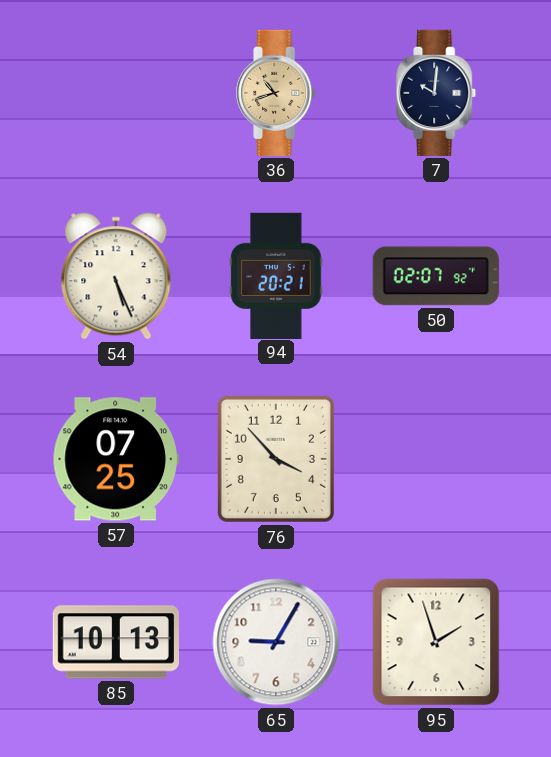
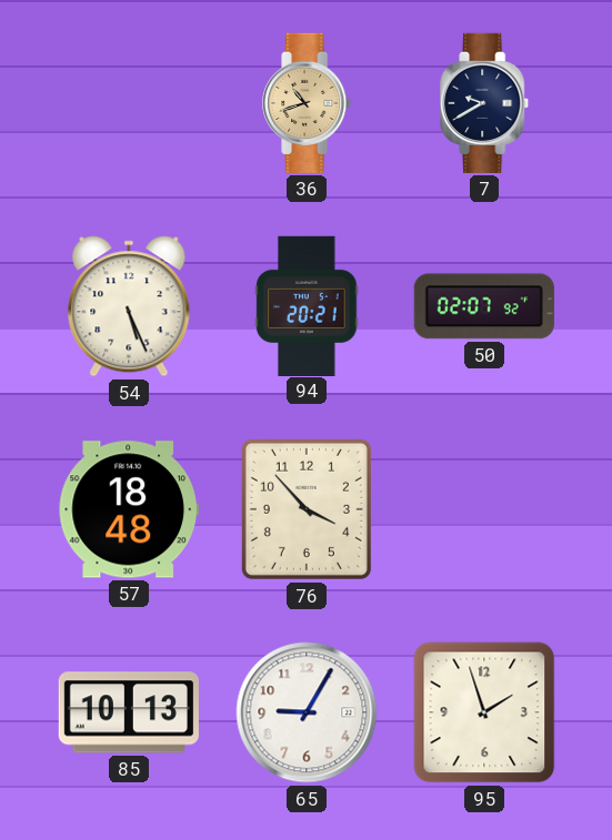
7: 10:01 -> 9:40 (485, 103)
57: 07:25 -> 18:48 (129, 509)
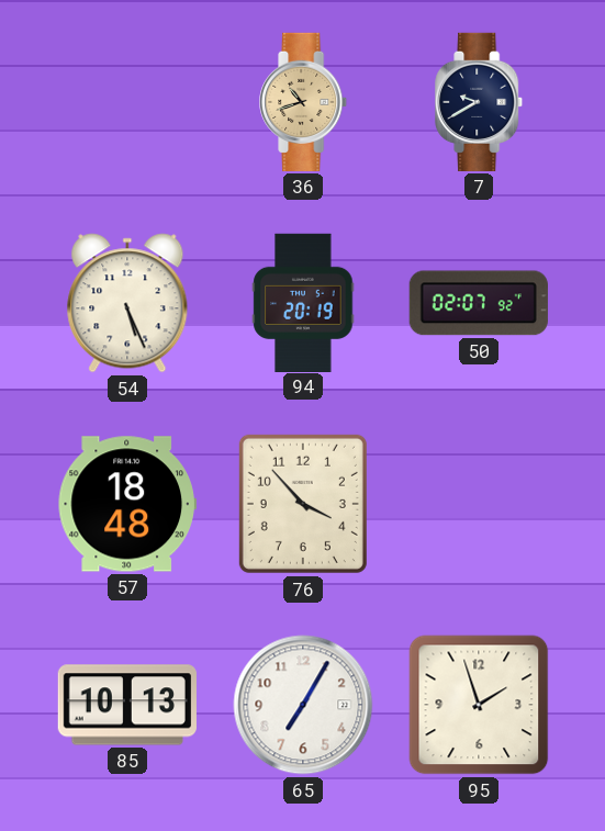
94: 20:21 -> 20:19 (303, 302)
65: 9:05 -> 7:05 (303, 705)
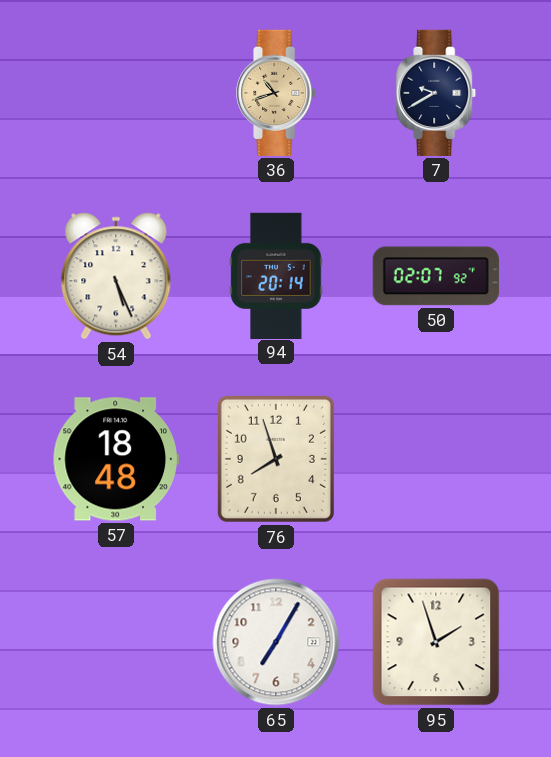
94: 20:19 -> 20:14 (276, 275)
76: 3:53 -> 7:57 (276, 459)
85: 10:13 -> none (127, 705)
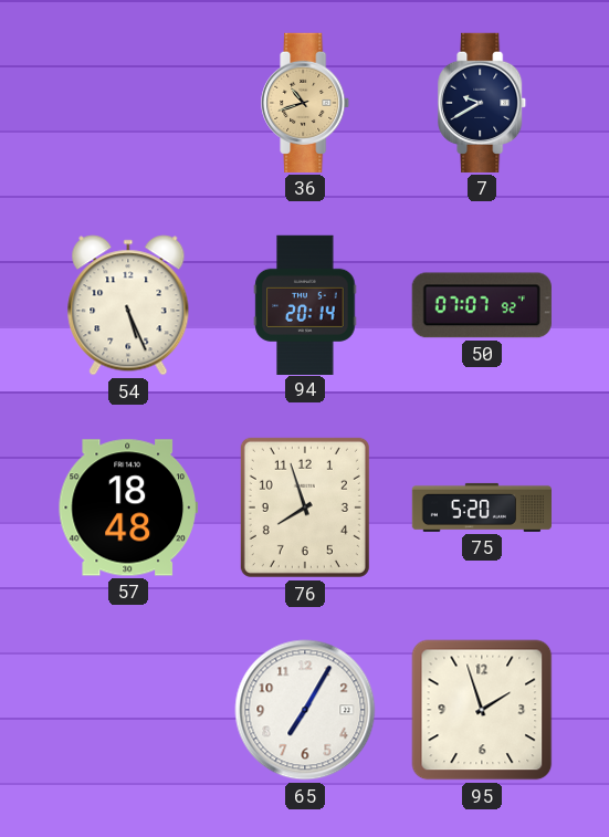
50: 02:07 -> 07:07 (482, 305)
75: none -> 5:20 (481, 508)
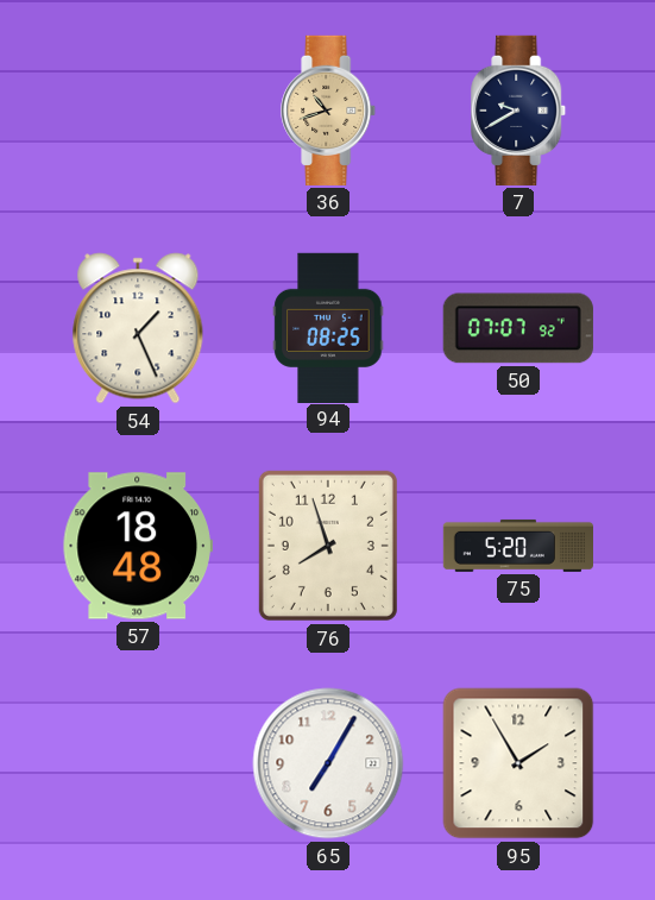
54: 5:26 -> 1:26 (138, 328)
94: 20:14 -> 08:25 (328, 327)
95: 1:57 -> 1:55 (518, 763)
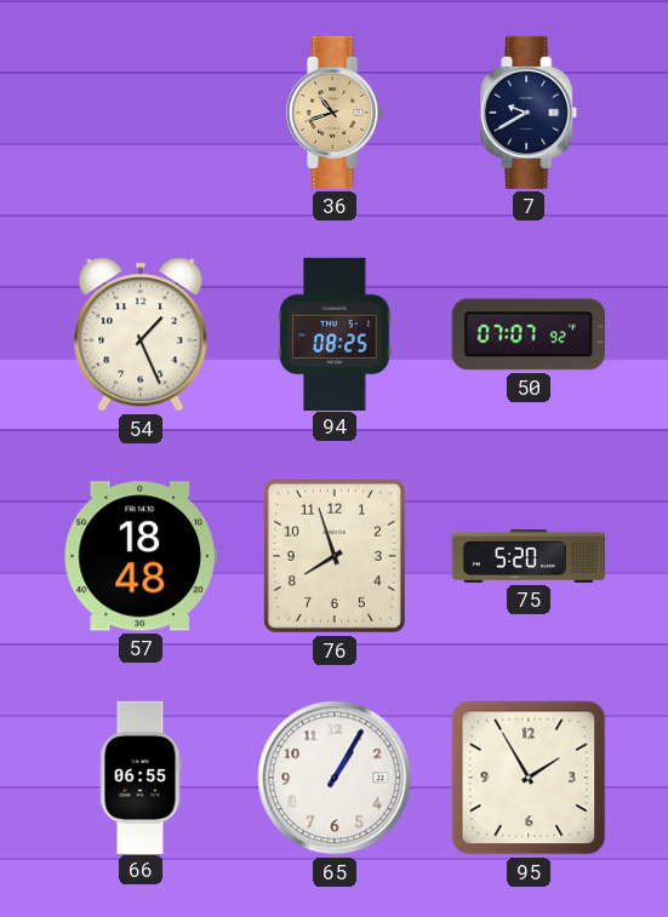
66: none -> 06:55 (141, 776)
65: 7:05 -> 1:05 (335, 778)
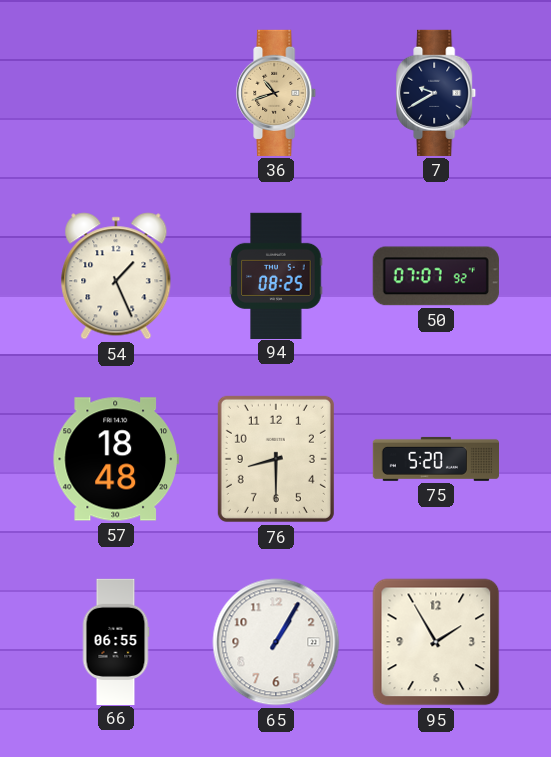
76: 7:57 -> 8:30 (276, 459)
